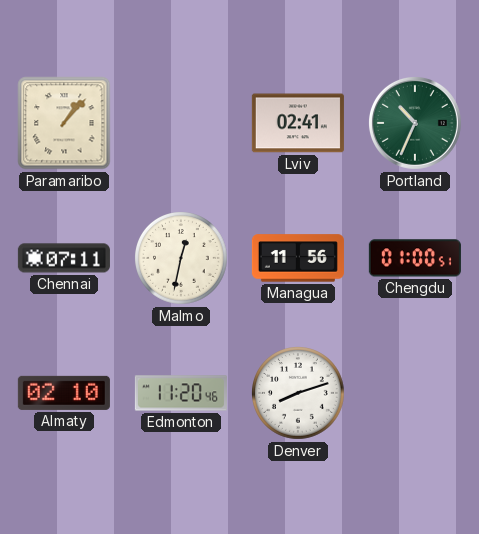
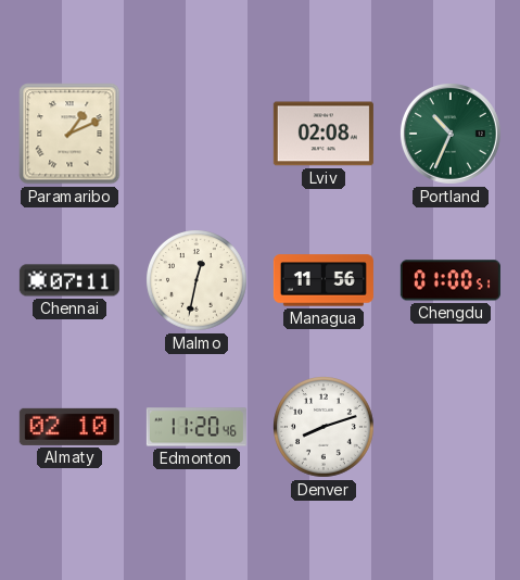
Paramaribo: 1:07 -> 1:11 (69, 134)
Lviv: 02:41 -> 02:08 (324, 134)
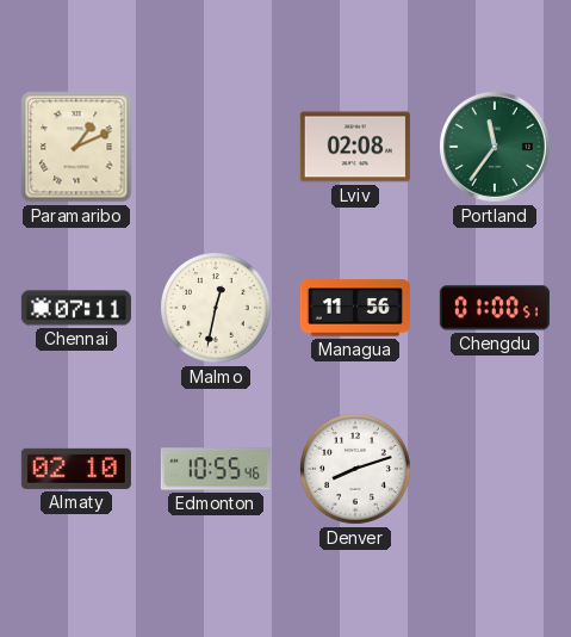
Portland: 10:34 -> 11:36 (495, 147)
Edmonton: 11:20 -> 10:55 (216, 469)
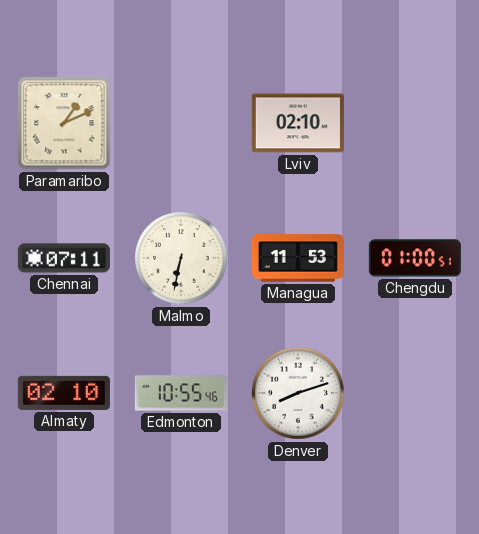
Lviv: 02:08 -> 02:10 (298, 123)
Portland: 11:36 -> none (495, 147)
Malmo: 12:32 -> 6:32 (182, 259)
Managua: 11:56 -> 11:53 (298, 258)
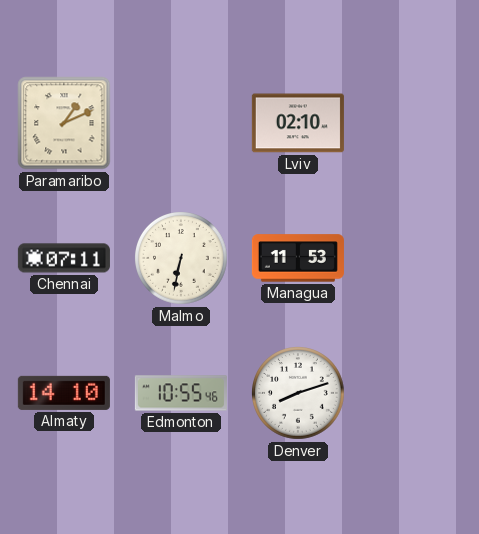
Chengdu: 01:00 -> none (415, 258)
Almaty: 02:10 -> 14:10 (64, 393)
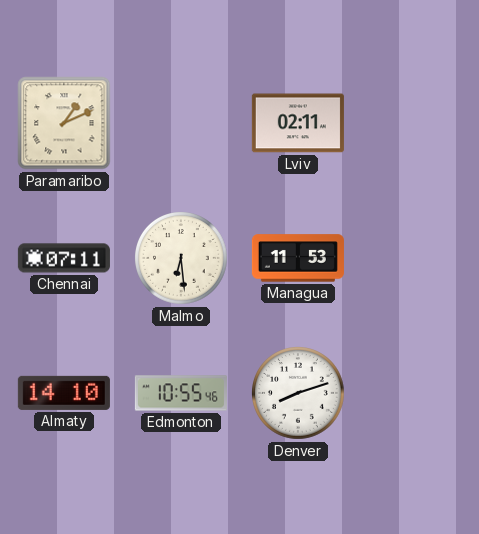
Lviv: 02:10 -> 02:11 (298, 123)
Malmo: 6:32 -> 6:29 (182, 259)
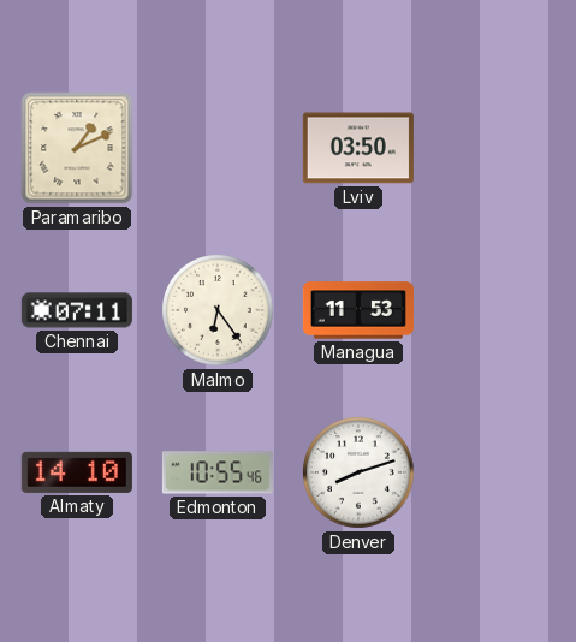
Lviv: 02:11 -> 03:50 (358, 148)
Malmo: 6:29 -> 6:24 (219, 311)
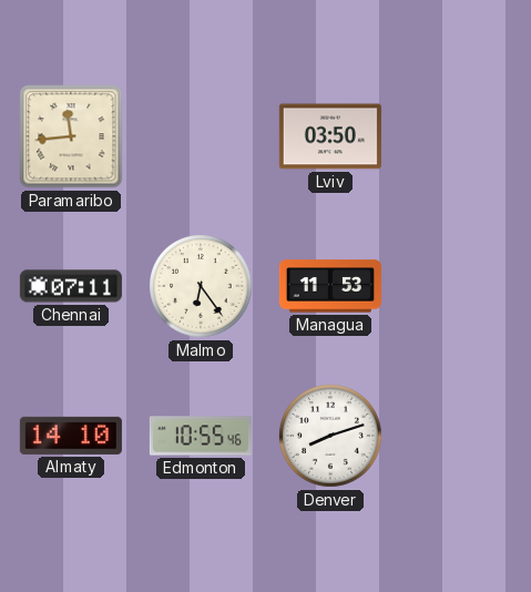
Paramaribo: 1:11 -> 11:44 (71, 136)
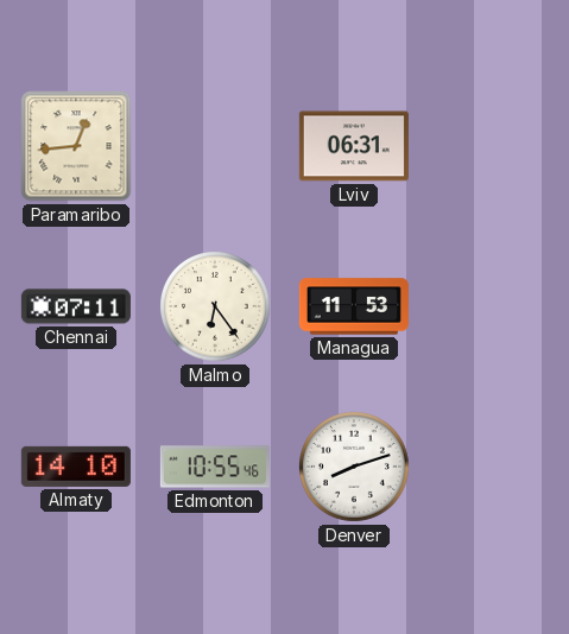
Paramaribo: 11:44 -> 12:44 (76, 146)
Lviv: 03:50 -> 06:31 (354, 146)
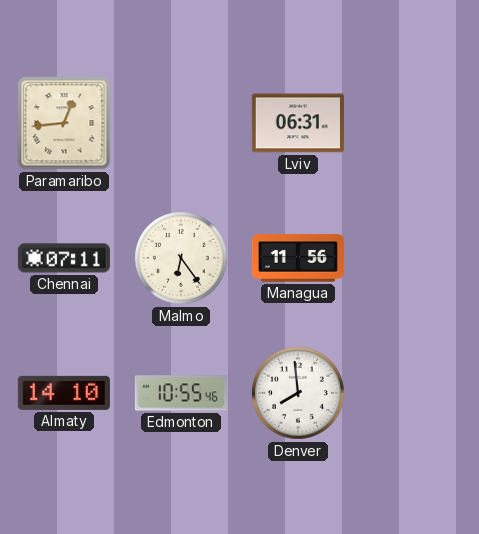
Managua: 11:53 -> 11:56 (298, 258)
Denver: 8:12 -> 7:59 (299, 394)
